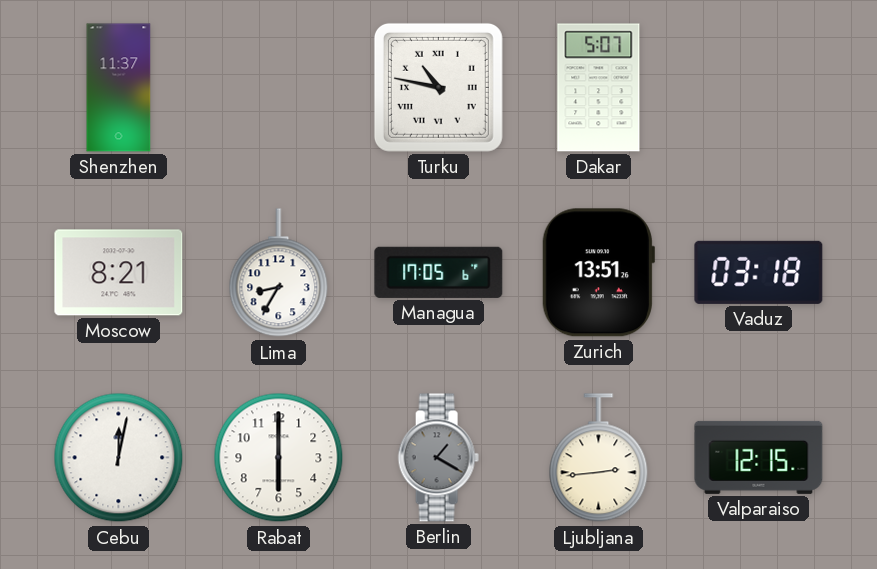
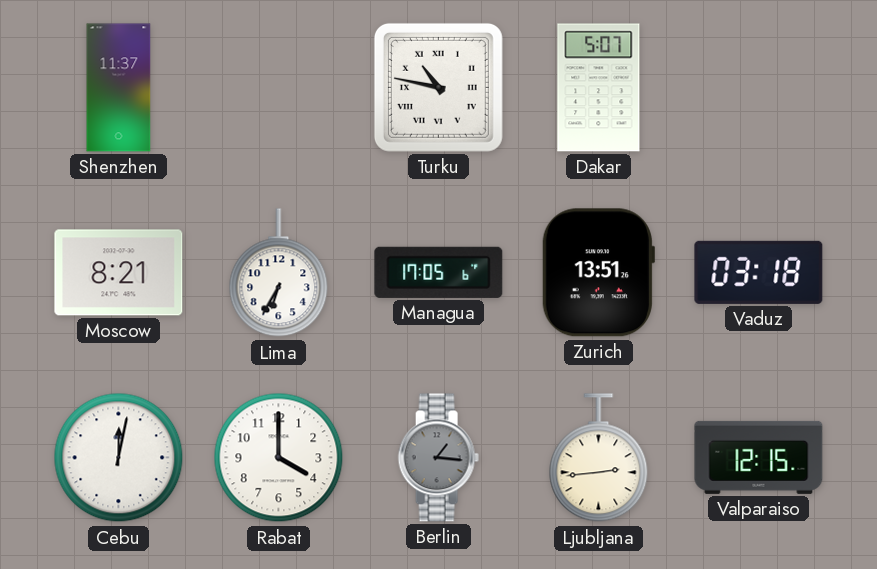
Lima: 8:35 -> 6:35 (279, 273)
Rabat: 6:00 -> 4:00 (279, 458)
Berlin: 1:20 -> 1:16 (438, 458)
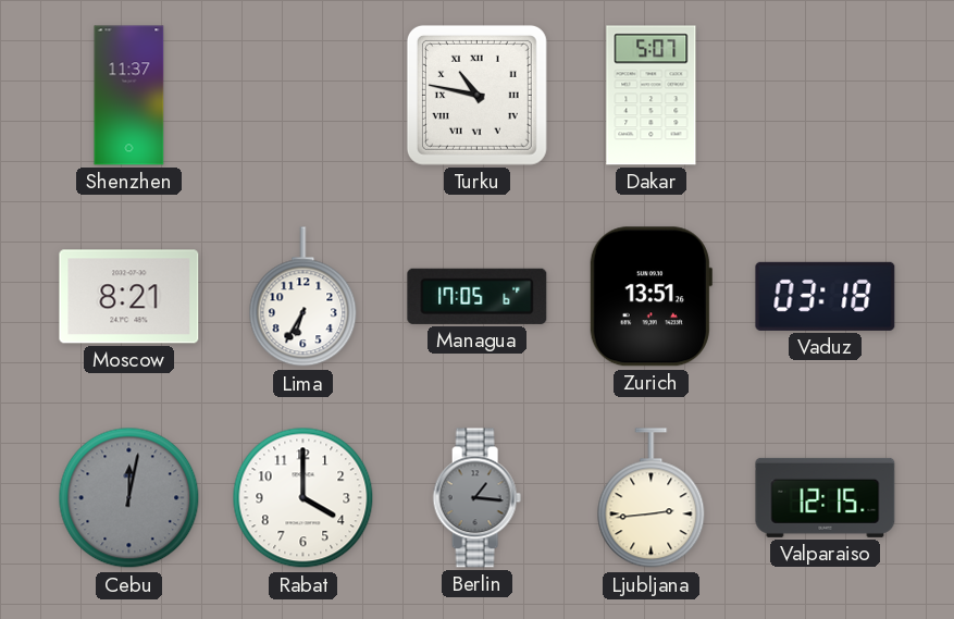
Cebu dial: white -> grey (129, 498)
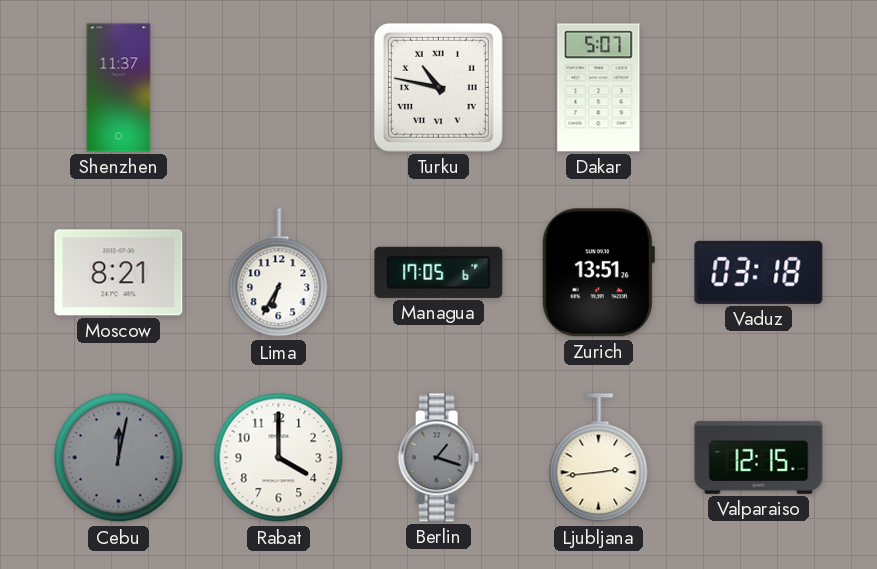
Berlin: 1:16 -> 1:18 (438, 458)
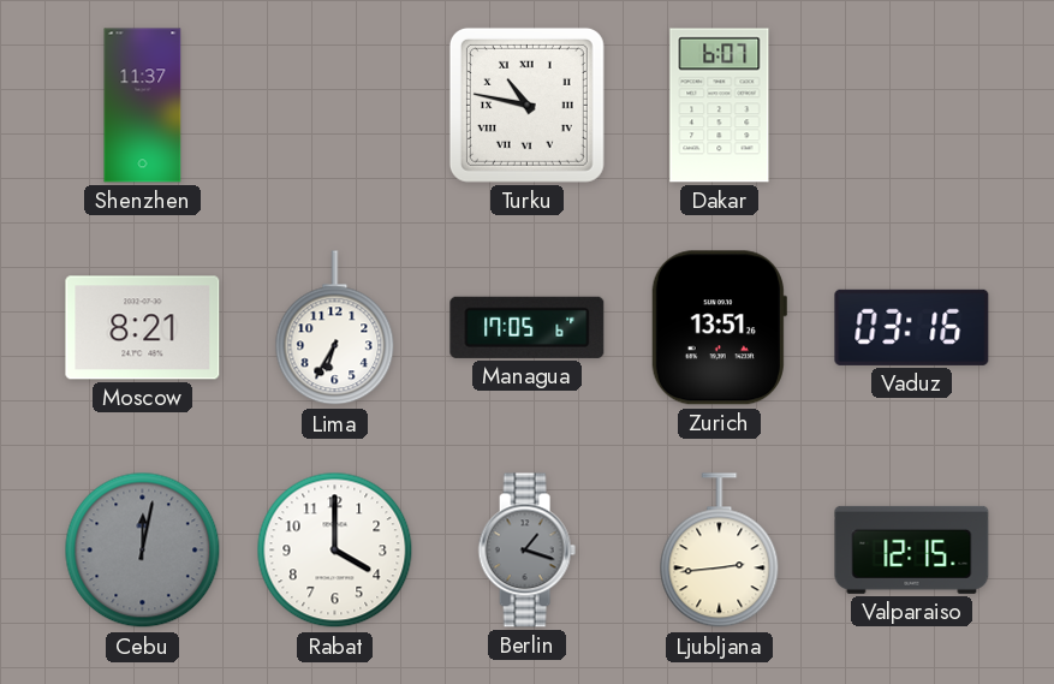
Dakar: 5:07 -> 6:07 (720, 106)
Vaduz: 03:18 -> 03:16 (912, 327)
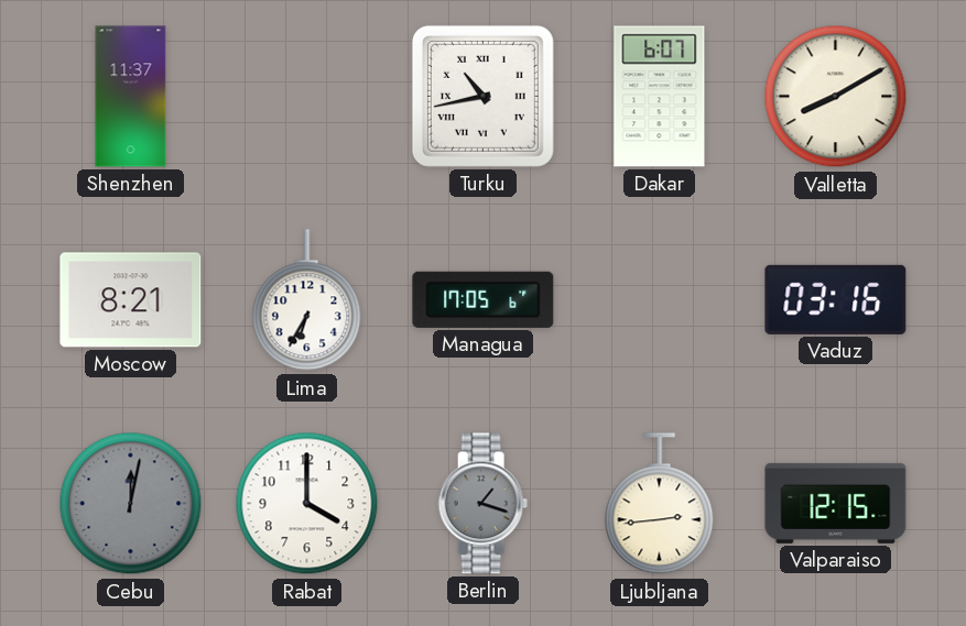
Turku: 10:47 -> 10:43 (482, 96)
Valletta: none -> 8:10 (836, 97)
Zurich: 13:51 -> none (719, 328)
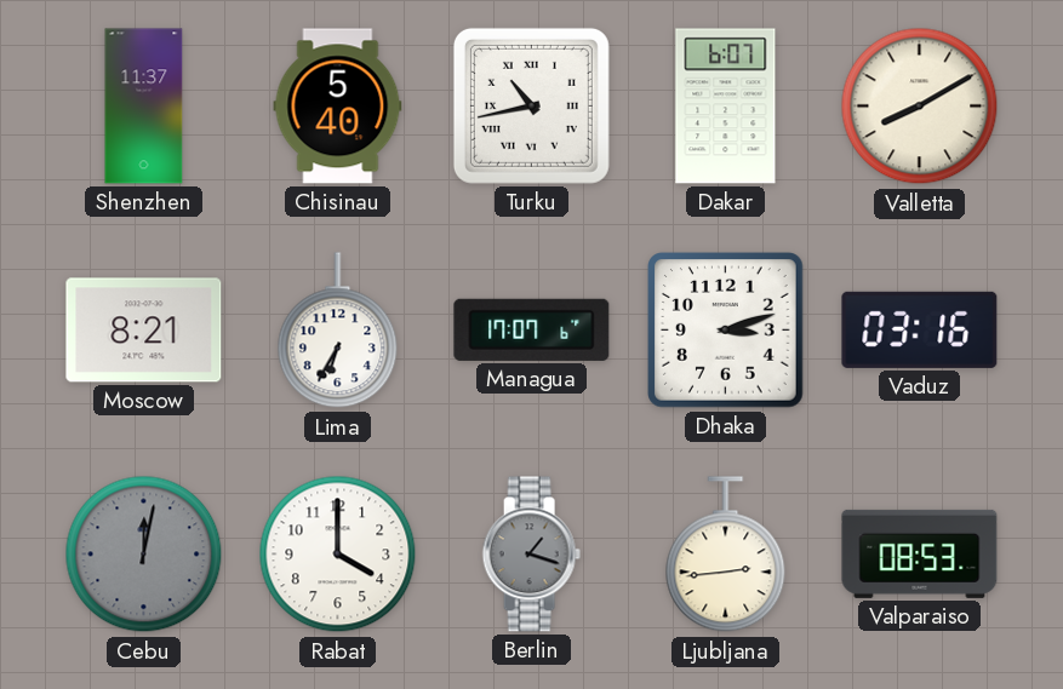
Chisinau: none -> 5:40 (338, 107)
Managua: 17:05 -> 17:07 (532, 329)
Dhaka: none -> 3:12 (726, 331)
Valparaiso: 12:15 -> 08:53 (920, 553)
